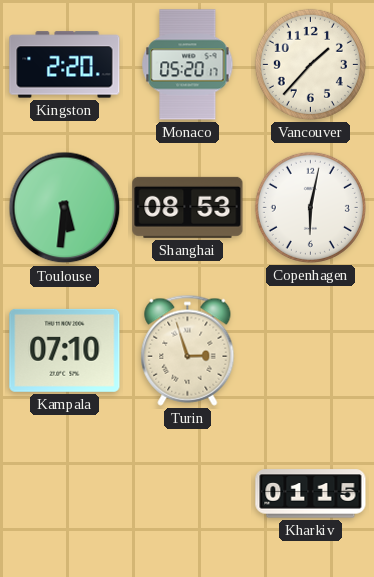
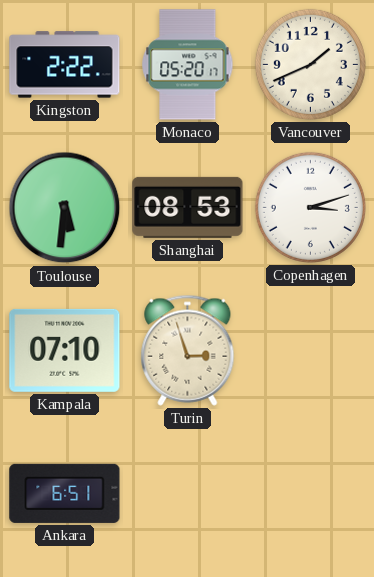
Kingston: 2:20 -> 2:22 (65, 65)
Vancouver: 1:37 -> 1:41 (310, 64)
Copenhagen: 6:02 -> 3:12 (310, 207)
Ankara: none -> 6:51 (65, 493)
Kharkiv: 01:15 -> none (311, 494)
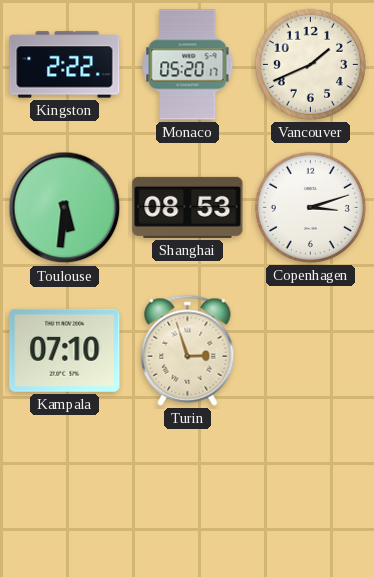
Ankara: 6:51 -> none (65, 493)
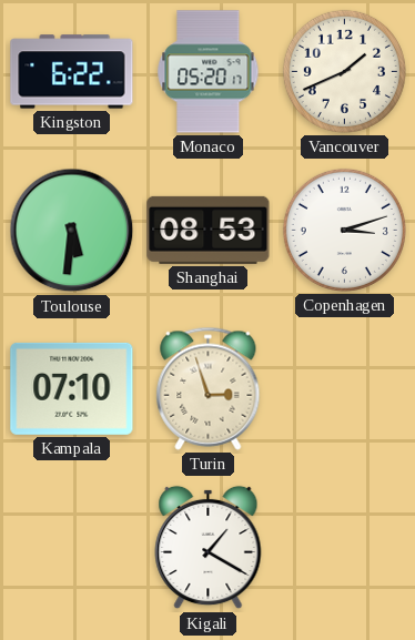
Kingston: 2:22 -> 6:22 (72, 72)
Kigali: none -> 1:20 (209, 548)
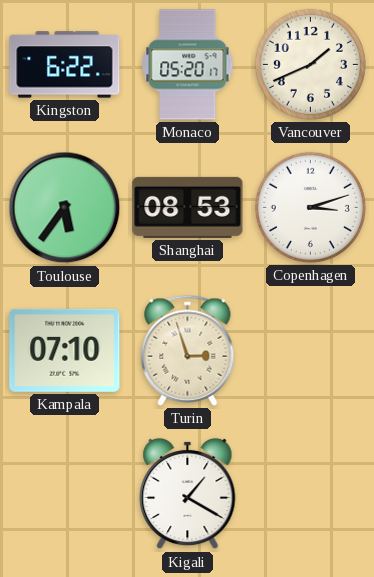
Toulouse: 5:31 -> 5:36 (65, 208)
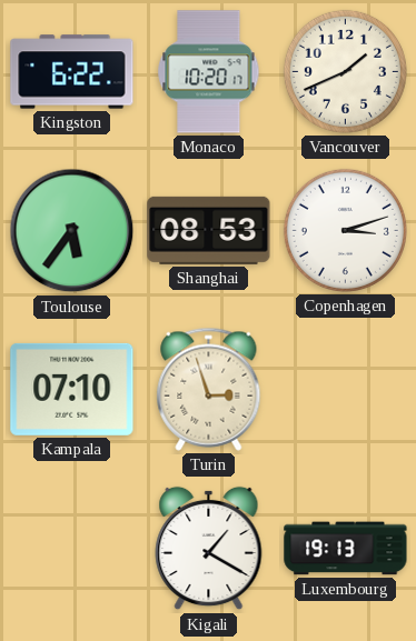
Monaco: 05:20 -> 10:20 (209, 72)
Luxembourg: none -> 19:13 (346, 549)
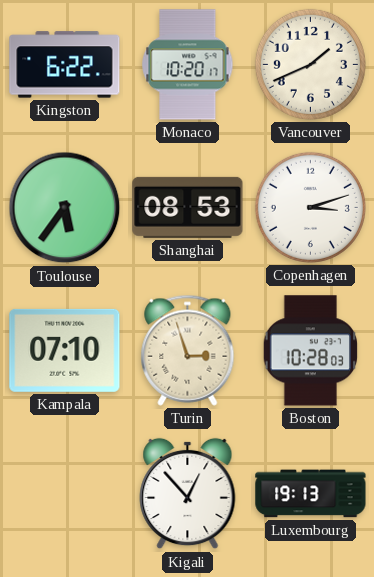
Boston: none -> 10:28 (311, 351)
Kigali: 1:20 -> 12:53 (188, 494)
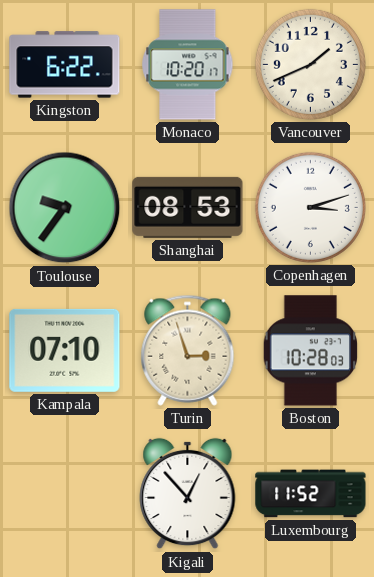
Toulouse: 5:36 -> 9:36 (65, 208)
Luxembourg: 19:13 -> 11:52 (311, 494)
